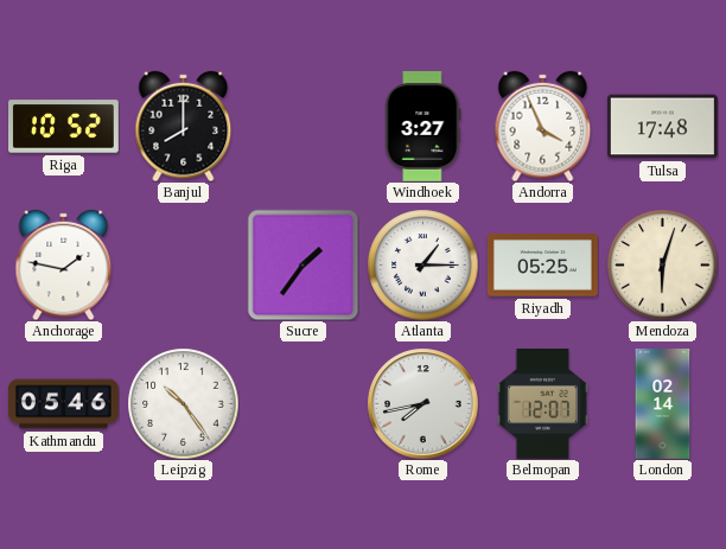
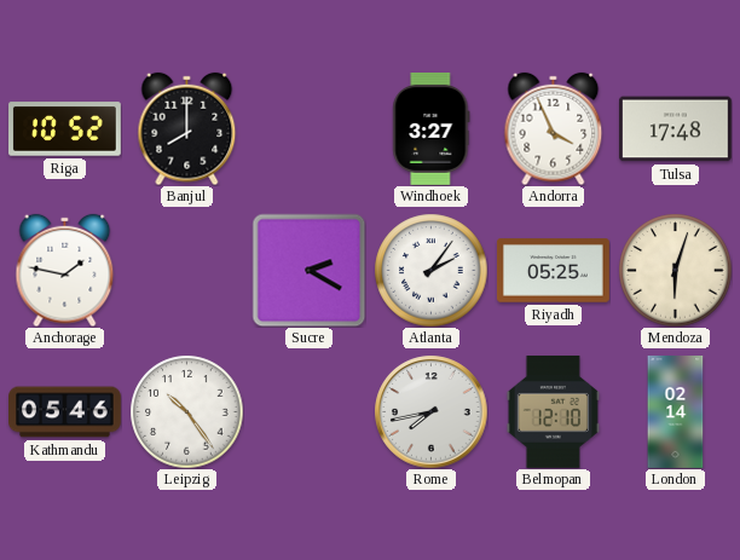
Sucre: 1:36 -> 2:20 (308, 270)
Atlanta: 1:15 -> 2:06 (430, 270)
Belmopan: 12:07 -> 12:10 (553, 412)
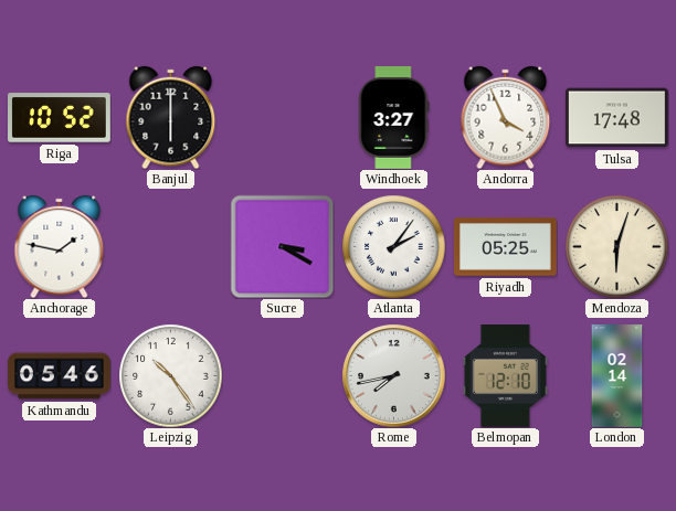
Banjul: 8:00 -> 6:00 (171, 117)
Sucre: 2:20 -> 3:20 (282, 246)
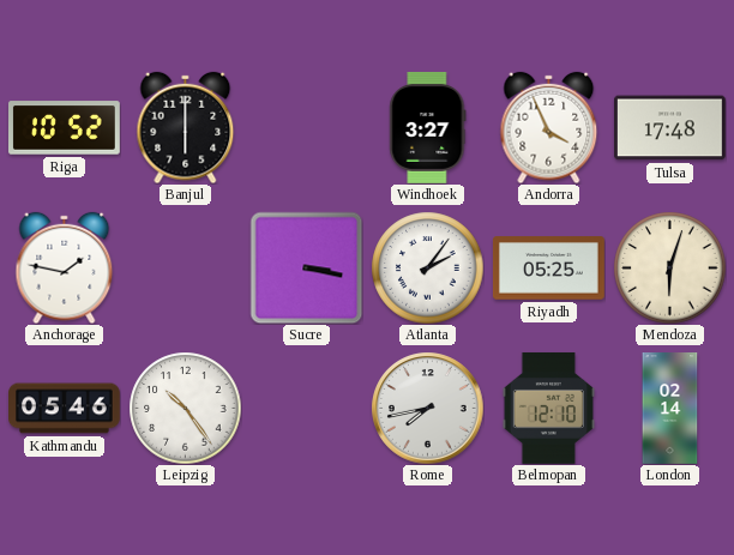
Sucre: 3:20 -> 3:17 (306, 267)
